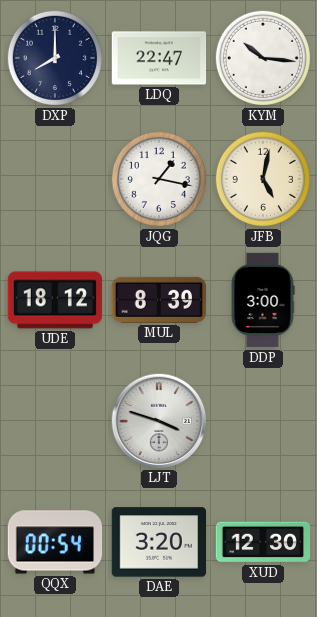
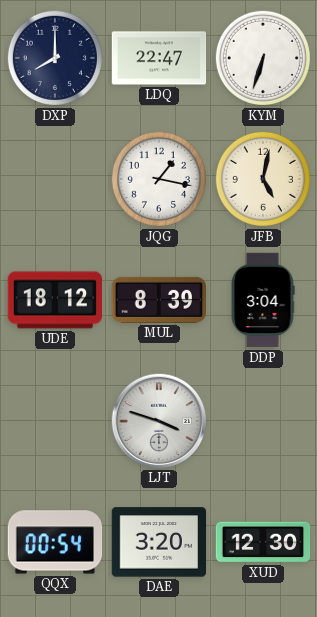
KYM: 10:16 -> 6:33 (263, 58)
DDP: 3:00 -> 3:04 (263, 300)
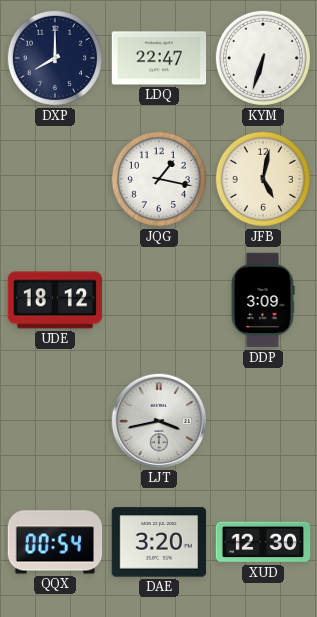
MUL: 8:39 -> none (159, 300)
DDP: 3:04 -> 3:09 (263, 300)
LJT: 3:48 -> 3:43 (158, 420)
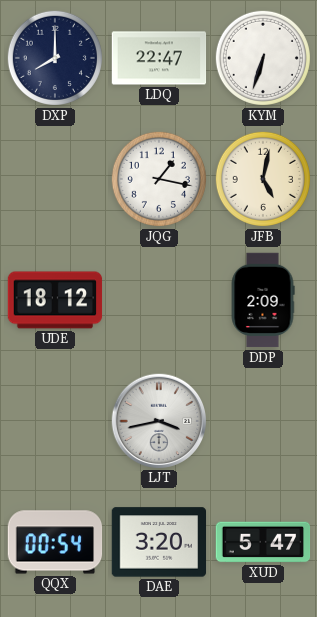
DDP: 3:09 -> 2:09 (263, 300)
XUD: 12:30 -> 5:47 (263, 542)
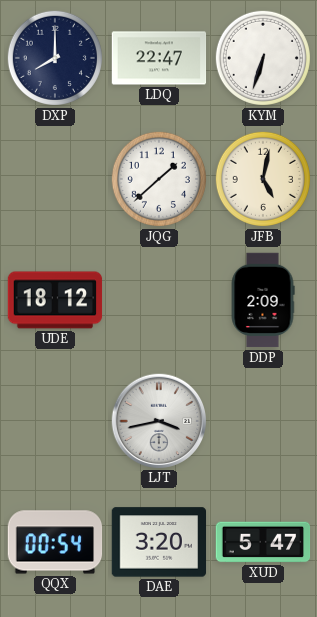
JQG: 1:17 -> 1:38 (159, 179)
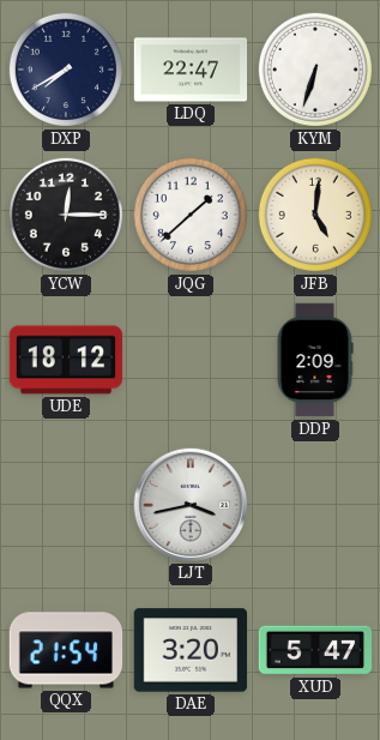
DXP: 8:00 -> 7:40 (66, 70)
YCW: none -> 12:15 (66, 215)
JFB: 5:02 -> 5:01 (315, 215)
QQX: 00:54 -> 21:54 (66, 650)
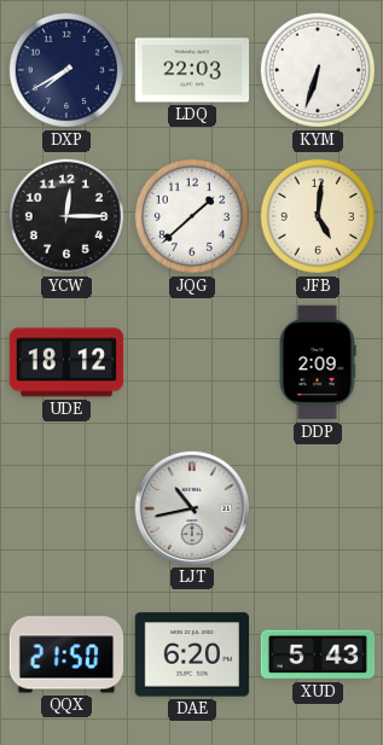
LDQ: 22:47 -> 22:03 (192, 70)
LJT: 3:43 -> 10:43 (191, 507)
QQX: 21:54 -> 21:50 (66, 654)
DAE: 3:20 -> 6:20 (192, 654)
XUD: 5:47 -> 5:43 (318, 654)
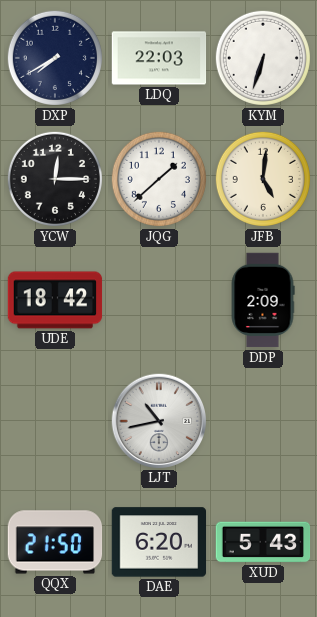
UDE: 18:12 -> 18:42 (55, 300)
